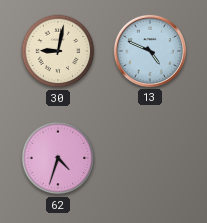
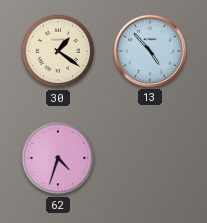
30: 9:02 -> 1:21 (58, 51)
13: 4:49 -> 4:53 (150, 51)
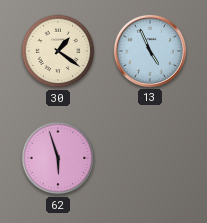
13: 4:53 -> 4:56 (150, 51)
62: 4:33 -> 5:57 (58, 158)
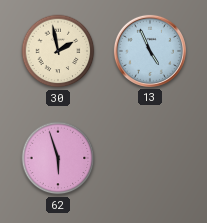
30: 1:21 -> 1:58 (58, 51)
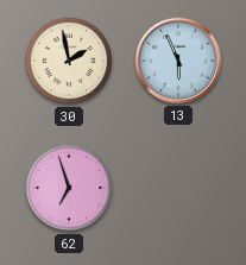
13: 4:56 -> 5:56 (178, 61)
62: 5:57 -> 6:57 (69, 188)
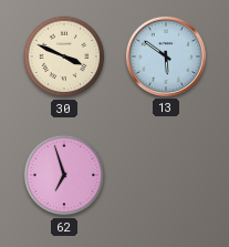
30: 1:58 -> 3:49 (64, 56)
13: 5:56 -> 5:51 (166, 56)
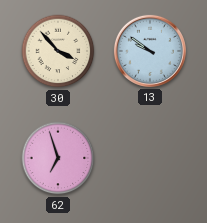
30: 3:49 -> 3:53 (58, 51)
13: 5:51 -> 9:51 (150, 51)
